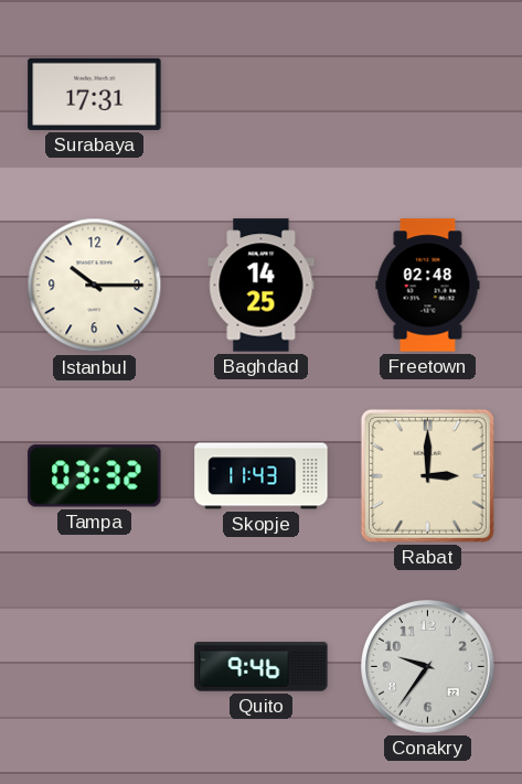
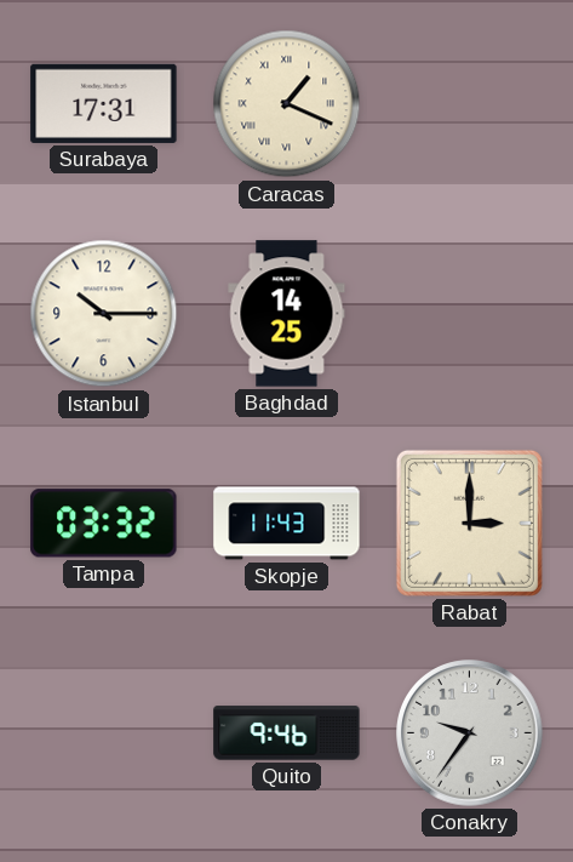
Caracas: none -> 1:19 (287, 104)
Freetown: 02:48 -> none (428, 286)
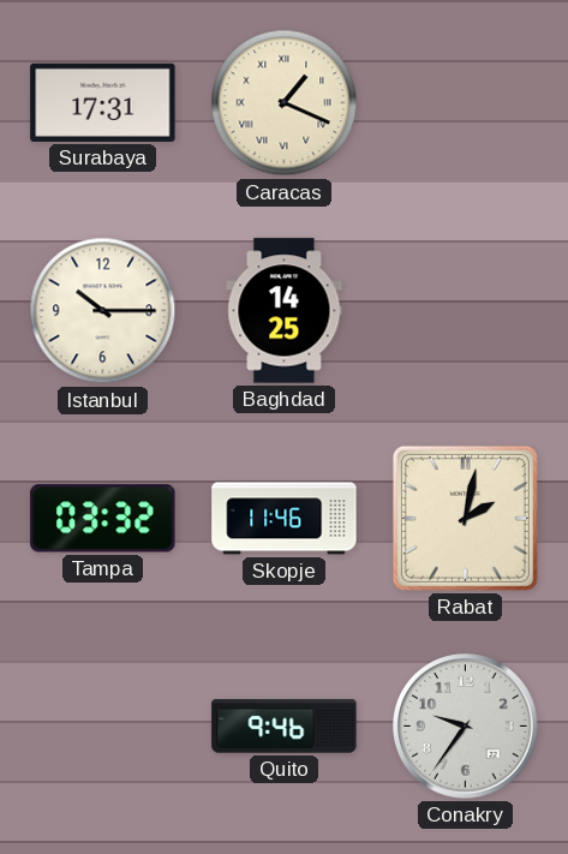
Skopje: 11:43 -> 11:46 (285, 519)
Rabat: 3:00 -> 2:02 (465, 518)
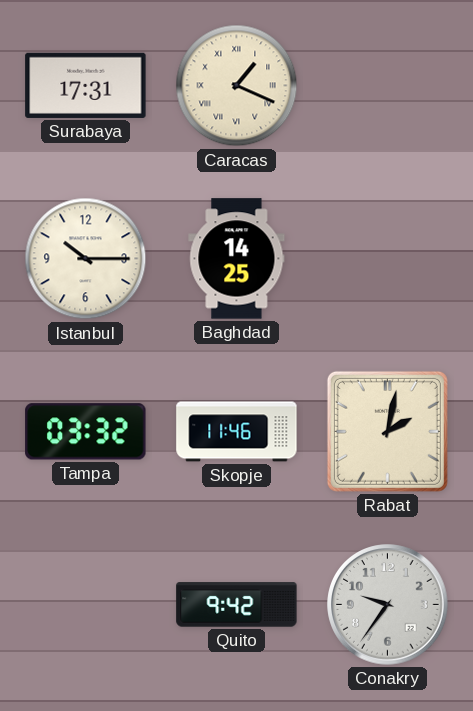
Quito: 9:46 -> 9:42 (237, 605)
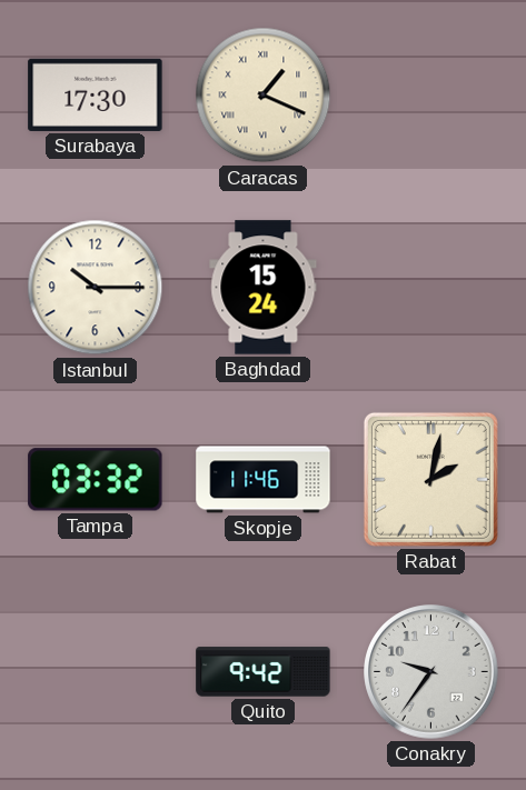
Surabaya: 17:31 -> 17:30 (96, 94)
Baghdad: 14:25 -> 15:24 (264, 288)
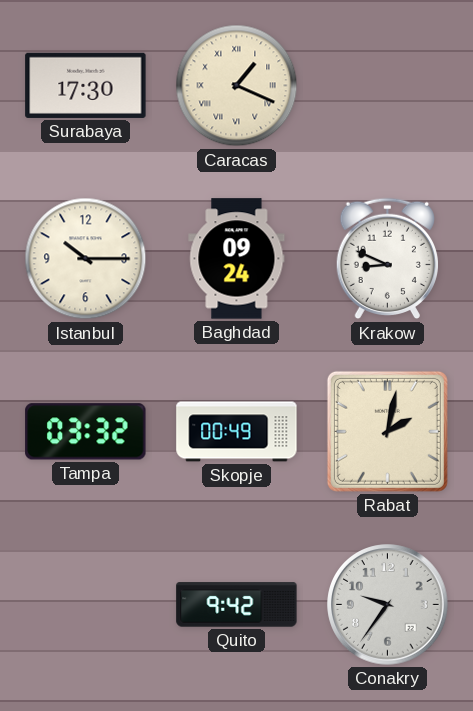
Baghdad: 15:24 -> 09:24 (237, 259)
Krakow: none -> 8:49 (387, 259)
Skopje: 11:46 -> 00:49 (237, 432)
